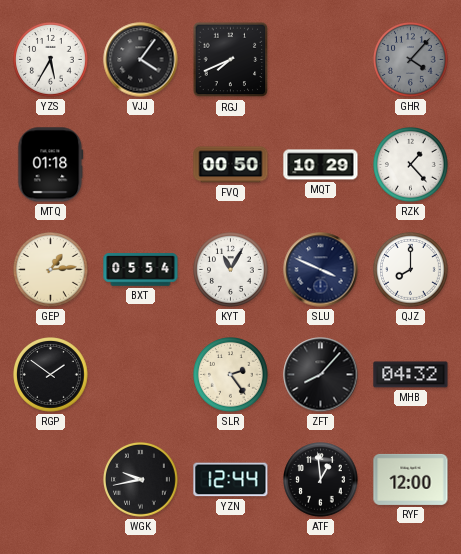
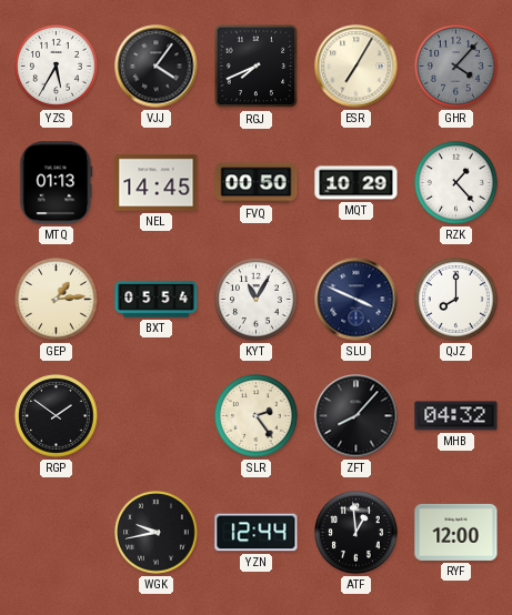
ESR: none -> 7:05 (357, 67)
MTQ: 01:18 -> 01:13 (57, 183)
NEL: none -> 14:45 (157, 183)
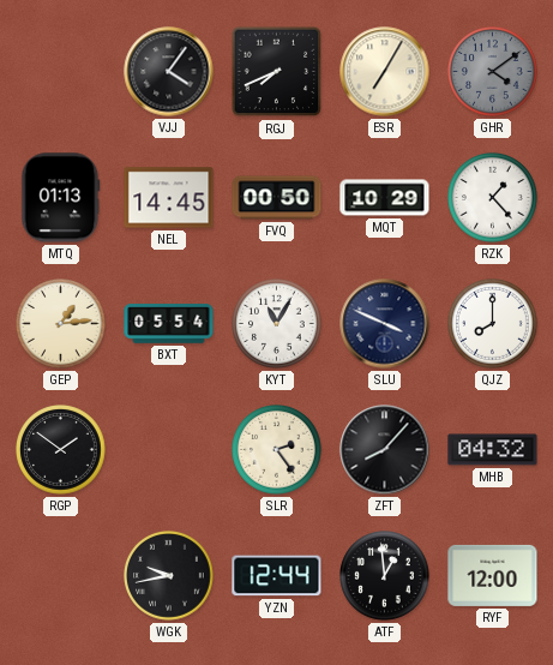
YZS: 5:35 -> none (57, 67)
GHR: 4:07 -> 4:09 (493, 72)
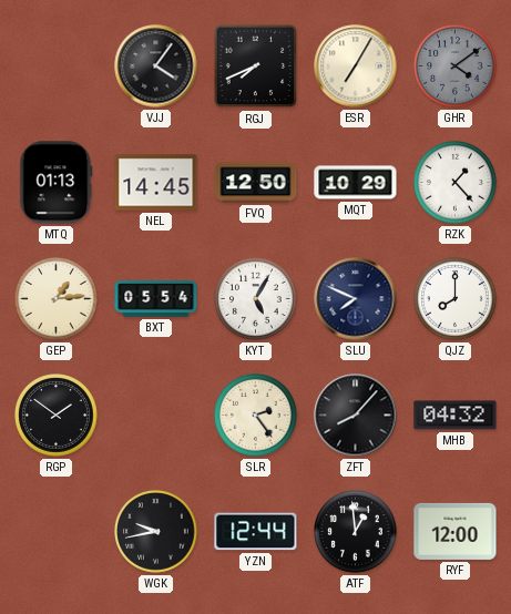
FVQ: 00:50 -> 12:50 (256, 183)
KYT: 11:05 -> 5:05 (256, 299)
SLU: 3:49 -> 7:49 (356, 299)
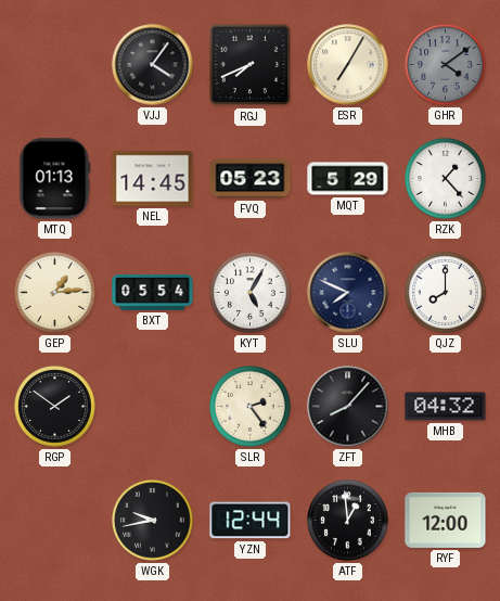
FVQ: 12:50 -> 05:23 (251, 179)
MQT: 10:29 -> 5:29 (348, 179)
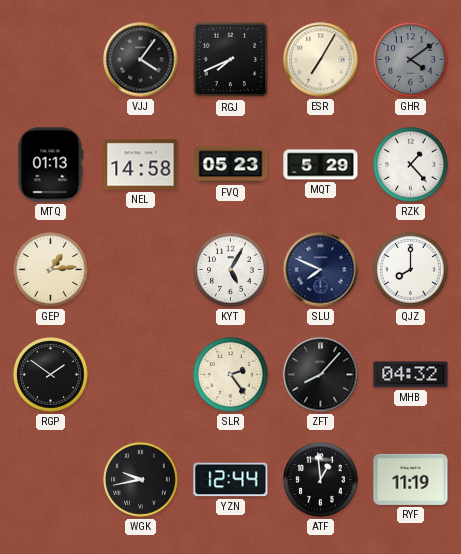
NEL: 14:45 -> 14:58 (141, 165)
BXT: 05:54 -> none (153, 293)
RYF: 12:00 -> 11:19 (411, 479)
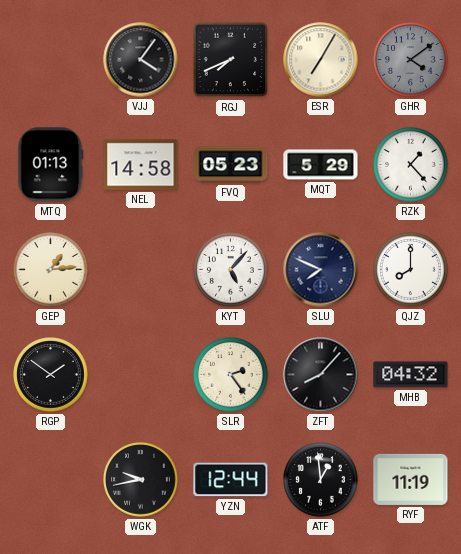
KYT: 5:05 -> 5:07 (231, 270)
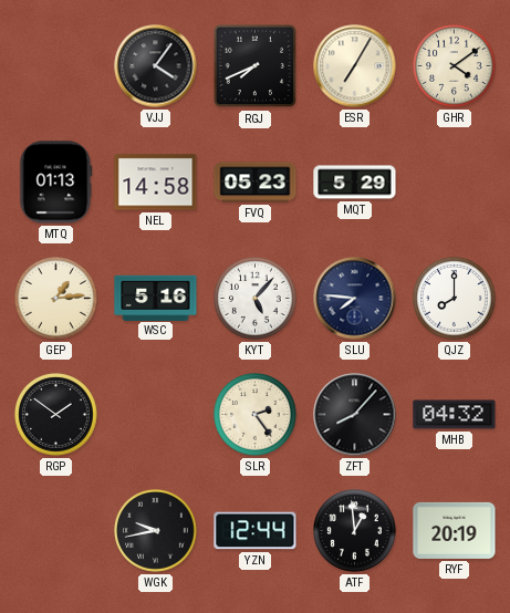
GHR dial: grey -> cream (455, 66)
RZK: 1:23 -> none (411, 165)
WSC: none -> 5:16 (156, 298)
SLU: 7:49 -> 7:46 (355, 299)
RYF: 11:19 -> 20:19 (455, 530)
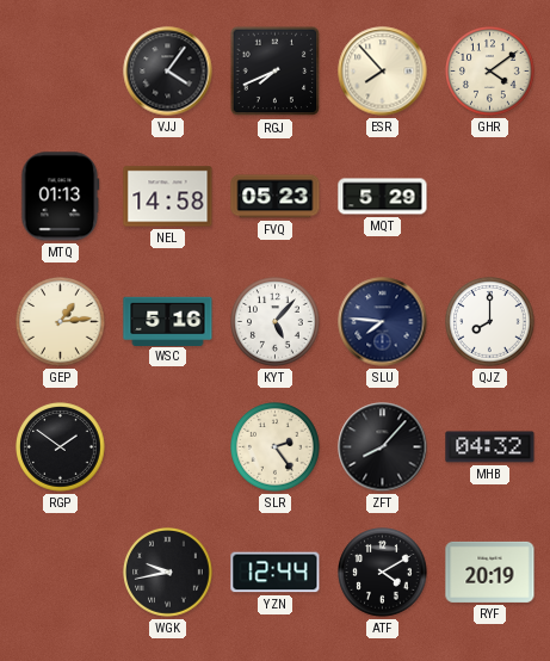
ESR: 7:05 -> 7:53 (383, 72)
ATF: 12:59 -> 4:10 (383, 573)
